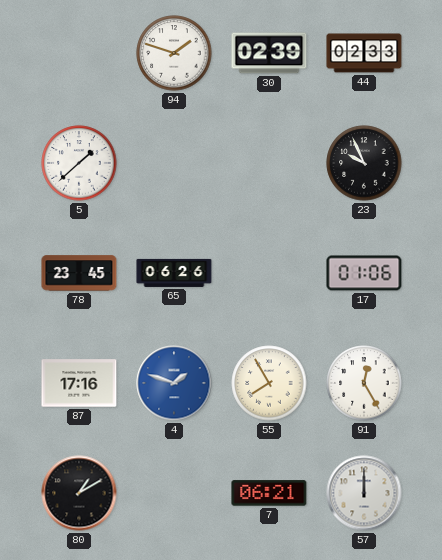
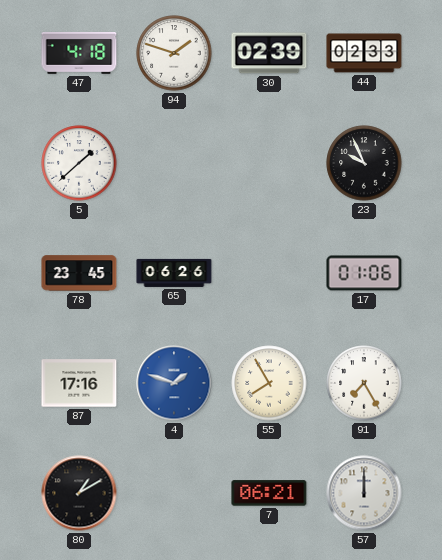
47: none -> 4:18 (79, 54)
91: 12:25 -> 7:25 (364, 383)
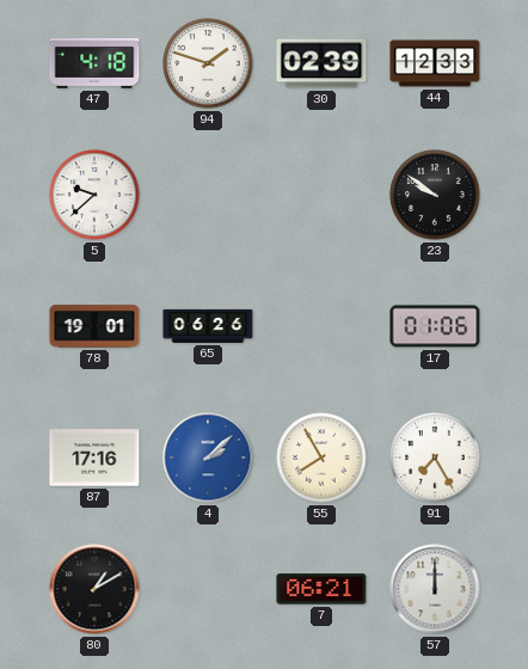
44: 02:33 -> 12:33 (435, 63)
5: 1:38 -> 9:38 (94, 195)
23: 9:56 -> 9:51 (435, 195)
78: 23:45 -> 19:01 (94, 326)
4: 1:48 -> 2:08 (208, 458)
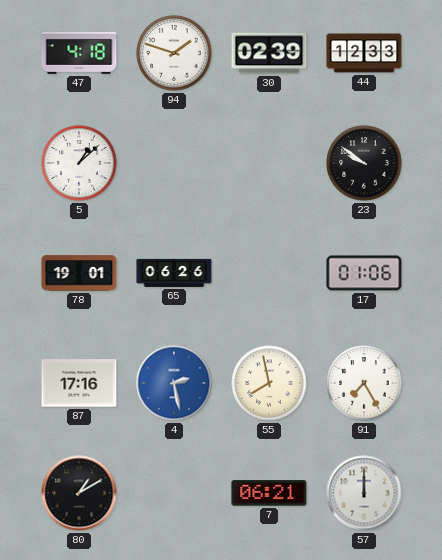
5: 9:38 -> 1:08 (79, 163)
4: 2:08 -> 2:28 (174, 383)
55: 7:55 -> 7:58 (269, 383)
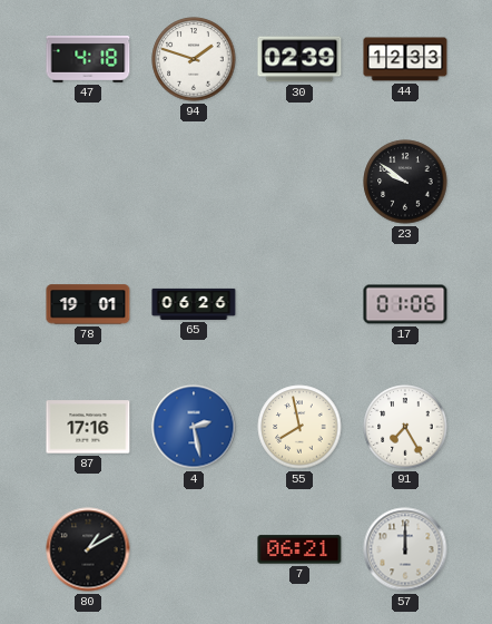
5: 1:08 -> none (79, 163)
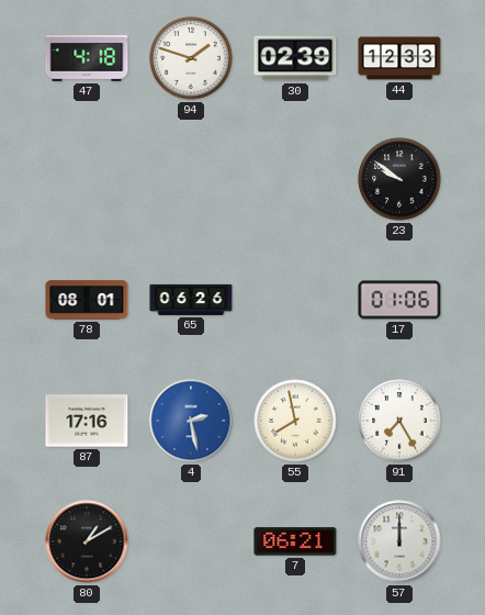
78: 19:01 -> 08:01 (87, 300)
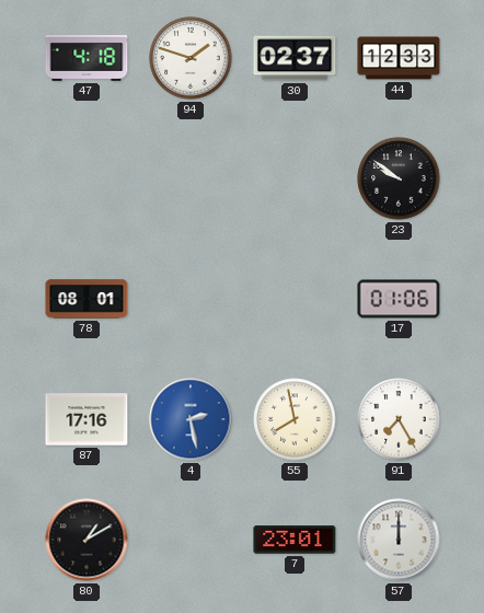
30: 02:39 -> 02:37 (295, 58)
65: 06:26 -> none (191, 300)
7: 06:21 -> 23:01 (295, 540)
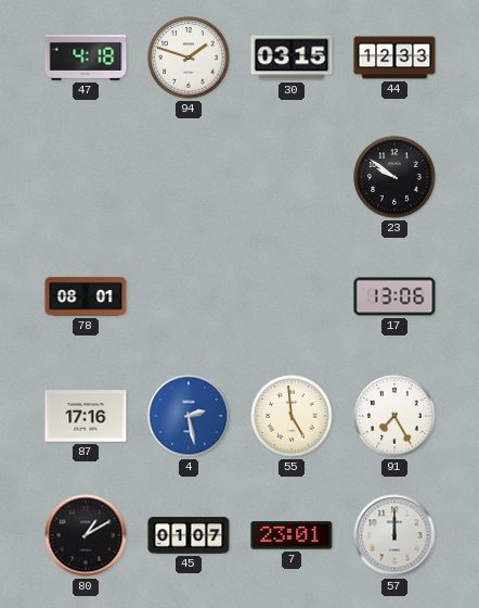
30: 02:37 -> 03:15 (292, 58)
17: 01:06 -> 13:06 (394, 296)
55: 7:58 -> 4:59 (292, 416)
45: none -> 01:07 (189, 535)
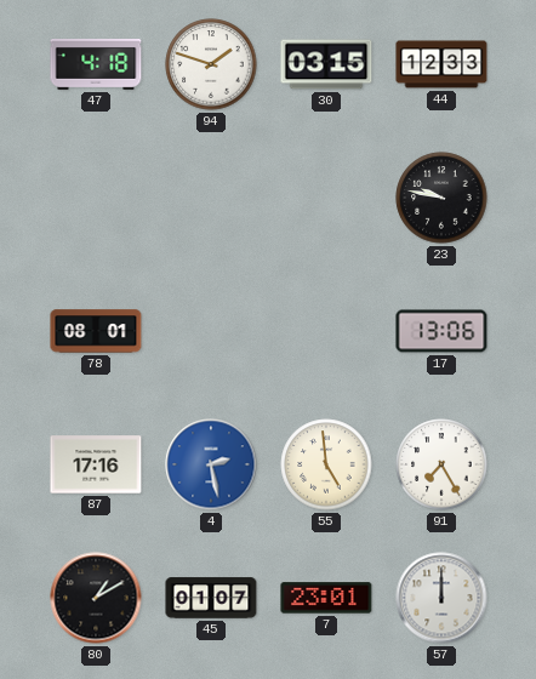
23: 9:51 -> 9:47 (441, 198)
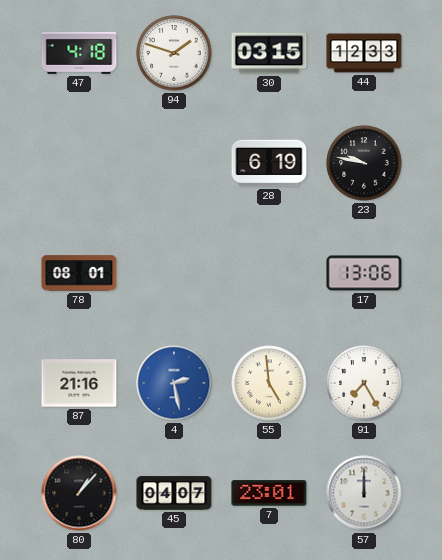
28: none -> 6:19 (269, 163)
87: 17:16 -> 21:16 (79, 383)
80: 1:10 -> 1:07 (79, 493)
45: 01:07 -> 04:07 (174, 493)
